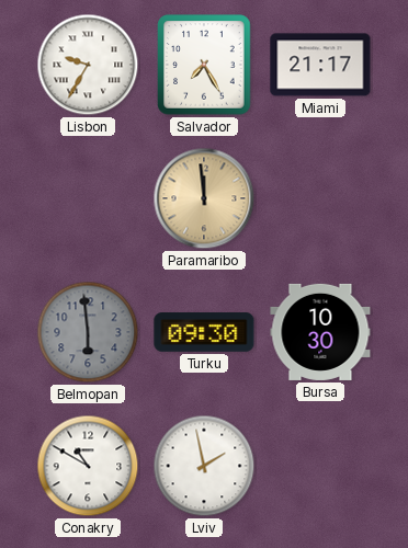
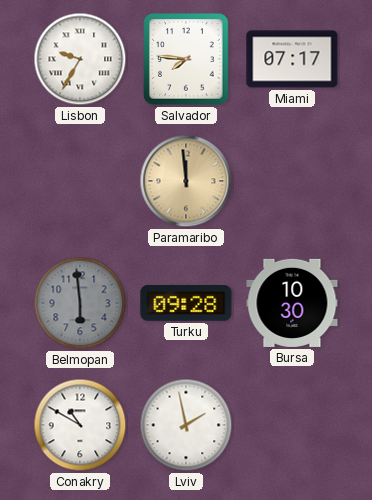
Salvador: 7:25 -> 7:46 (186, 59)
Miami: 21:17 -> 07:17 (292, 59)
Turku: 09:30 -> 09:28 (186, 303)
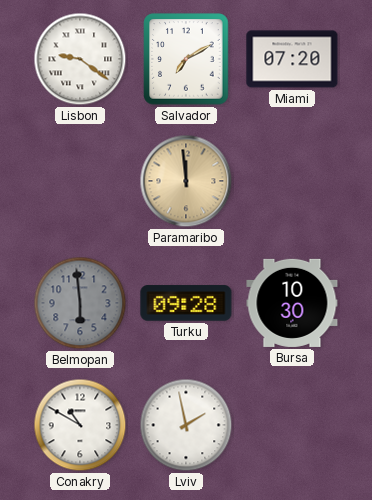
Lisbon: 9:35 -> 9:21 (80, 59)
Salvador: 7:46 -> 7:10 (186, 59)
Miami: 07:17 -> 07:20 (292, 59)
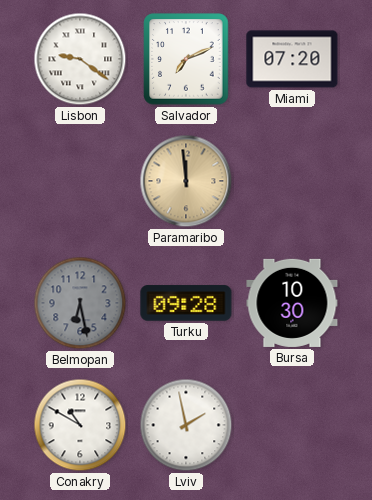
Salvador: 7:10 -> 7:11 (186, 59)
Belmopan: 5:59 -> 6:28 (80, 303)
